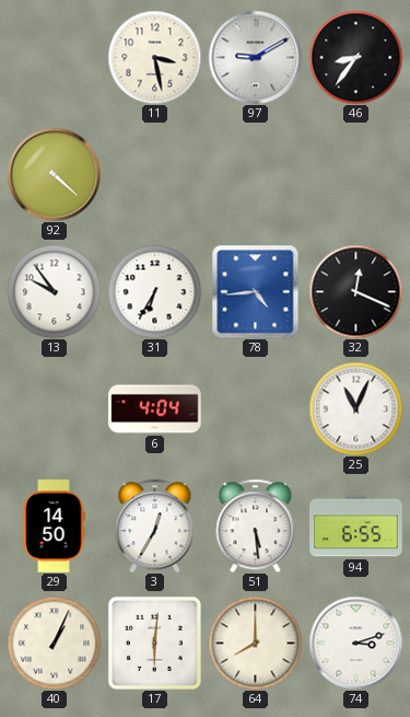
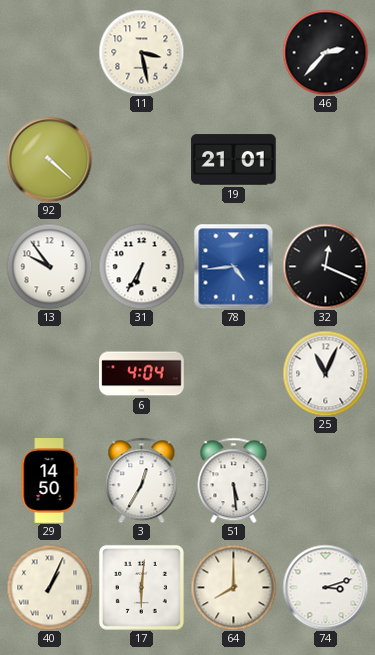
97: 9:10 -> none (255, 57)
46: 8:36 -> 2:37 (325, 52)
19: none -> 21:01 (234, 160)
94: 6:55 -> none (356, 527)
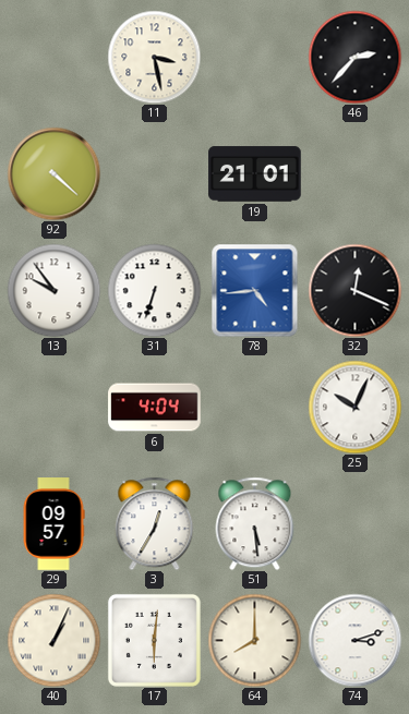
31: 6:35 -> 6:33 (154, 290)
25: 11:04 -> 10:04 (354, 407)
29: 14:50 -> 09:57 (53, 524)
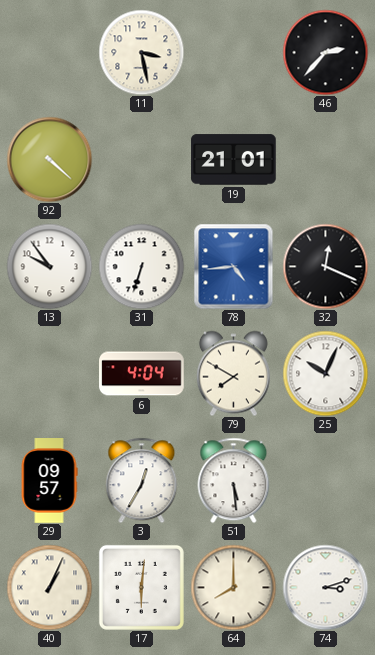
79: none -> 7:50 (233, 373)
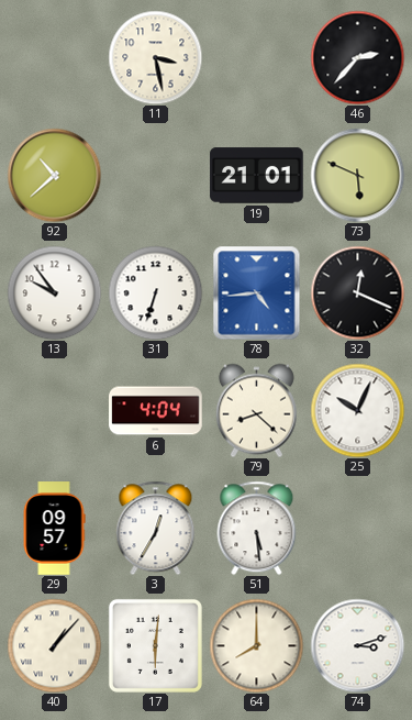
92: 4:22 -> 10:38 (54, 175)
73: none -> 5:49 (357, 175)
79: 7:50 -> 8:22 (256, 410)
40: 1:04 -> 1:07 (54, 645)
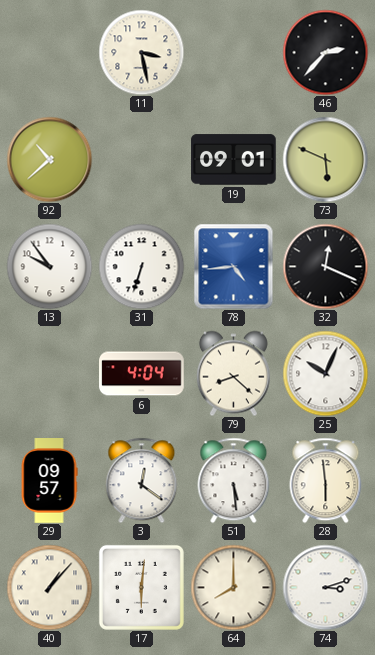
19: 21:01 -> 09:01 (234, 160)
3: 12:35 -> 12:21 (142, 480)
28: none -> 5:59 (326, 480)
